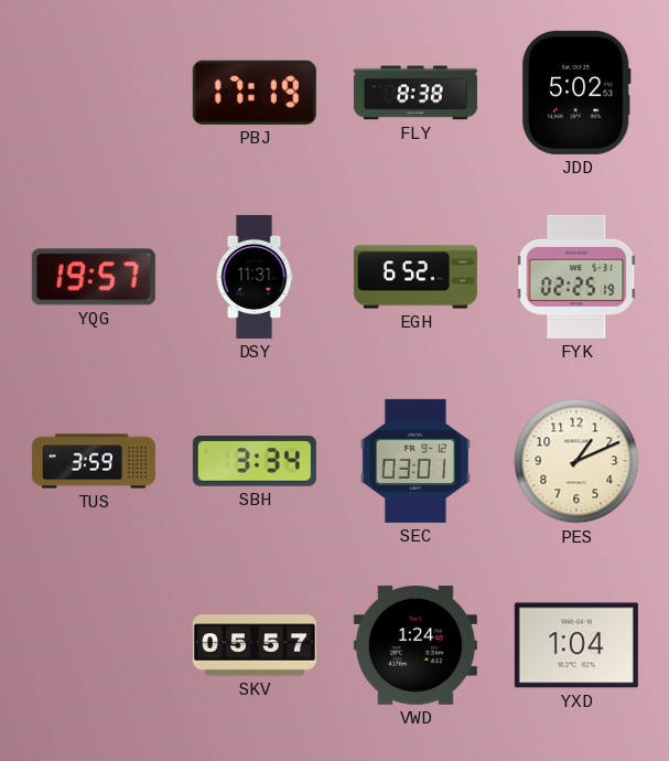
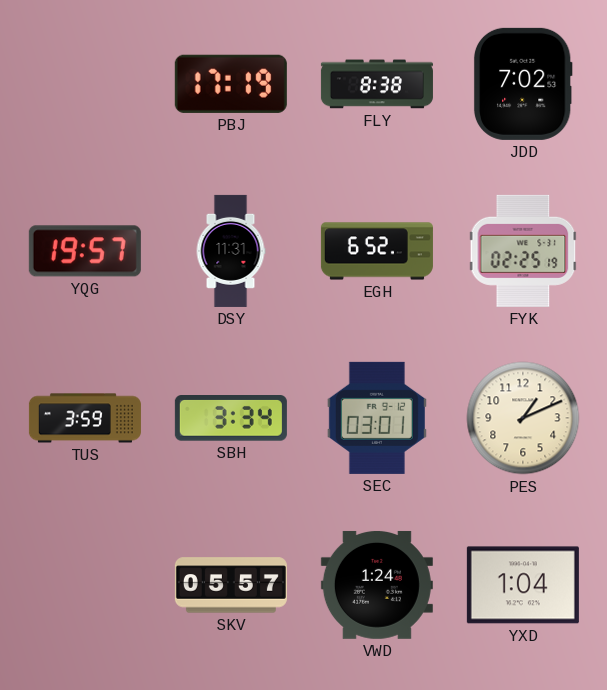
JDD: 5:02 -> 7:02 (523, 84)
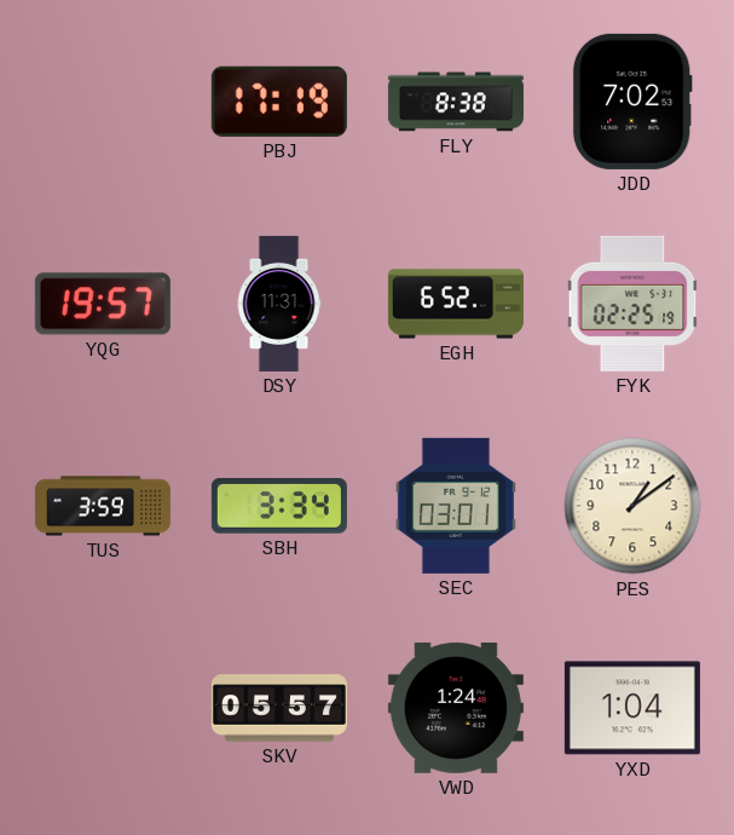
PES: 1:11 -> 1:09 (632, 506)
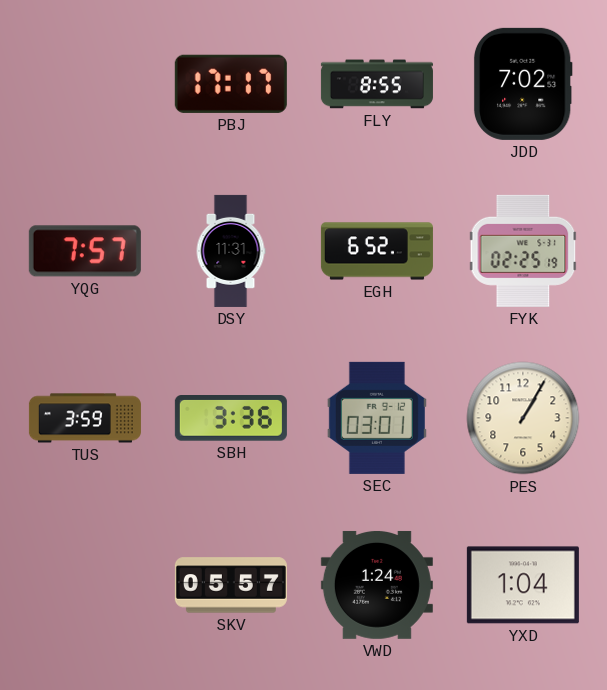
PBJ: 17:19 -> 17:17 (231, 84)
FLY: 8:38 -> 8:55 (377, 84)
YQG: 19:57 -> 7:57 (85, 251)
SBH: 3:34 -> 3:36 (231, 419)
PES: 1:09 -> 1:05 (523, 418)
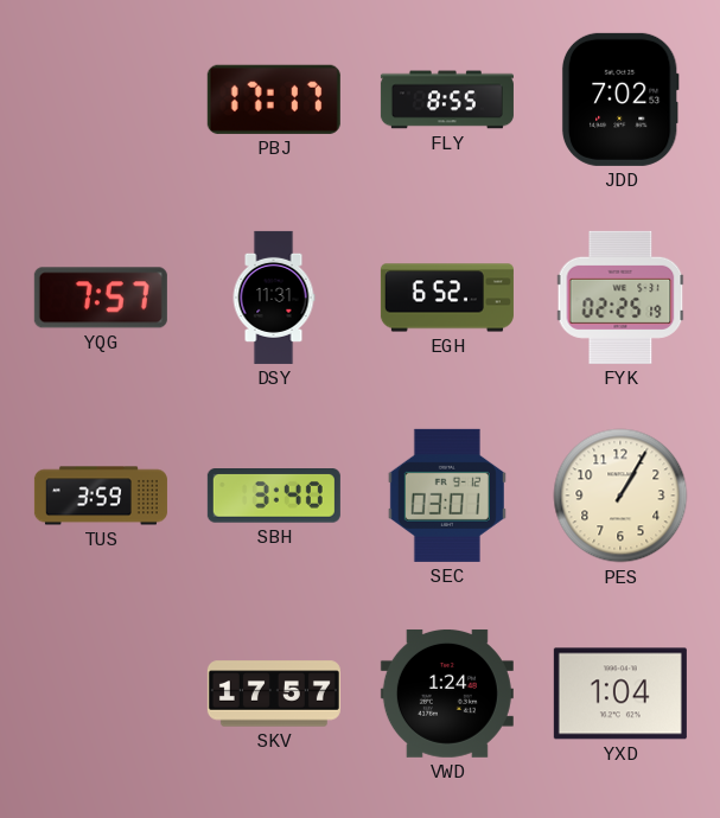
SBH: 3:36 -> 3:40 (274, 497)
SKV: 05:57 -> 17:57 (274, 694)
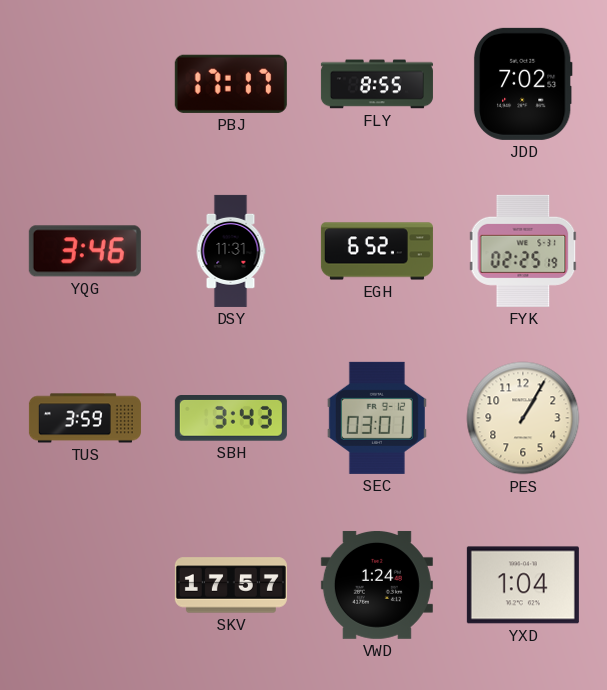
YQG: 7:57 -> 3:46 (85, 251)
SBH: 3:40 -> 3:43 (231, 419)
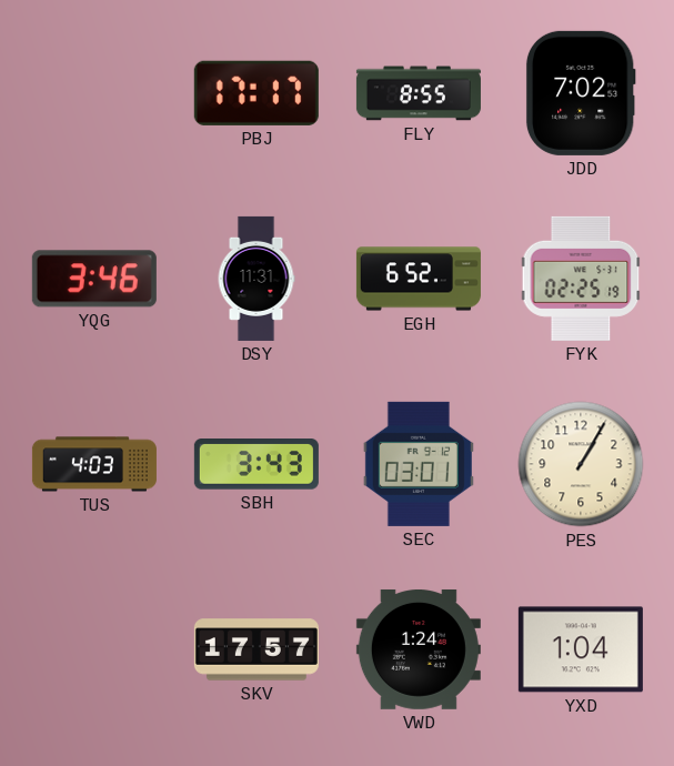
TUS: 3:59 -> 4:03 (94, 464)
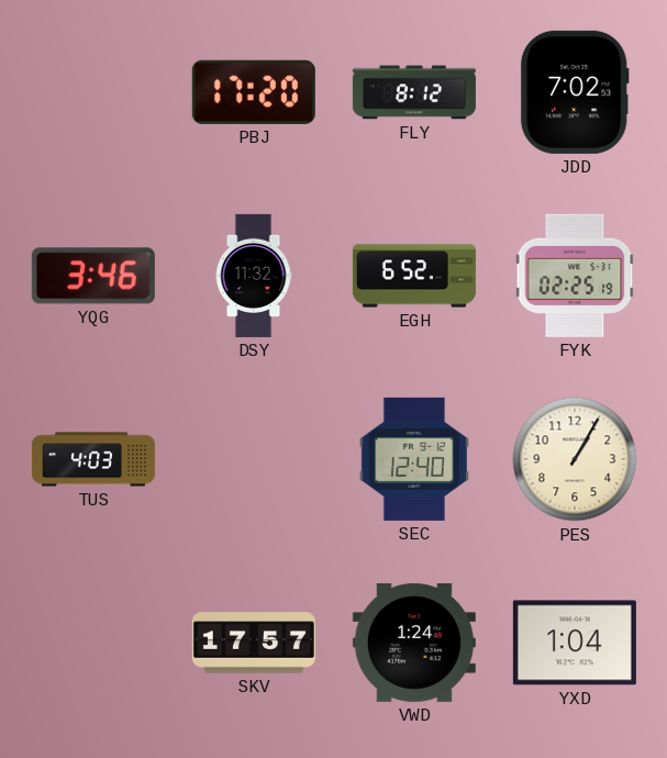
PBJ: 17:17 -> 17:20 (254, 92)
FLY: 8:55 -> 8:12 (414, 92)
DSY: 11:31 -> 11:32 (254, 276)
SBH: 3:43 -> none (256, 465)
SEC: 03:01 -> 12:40 (414, 459)
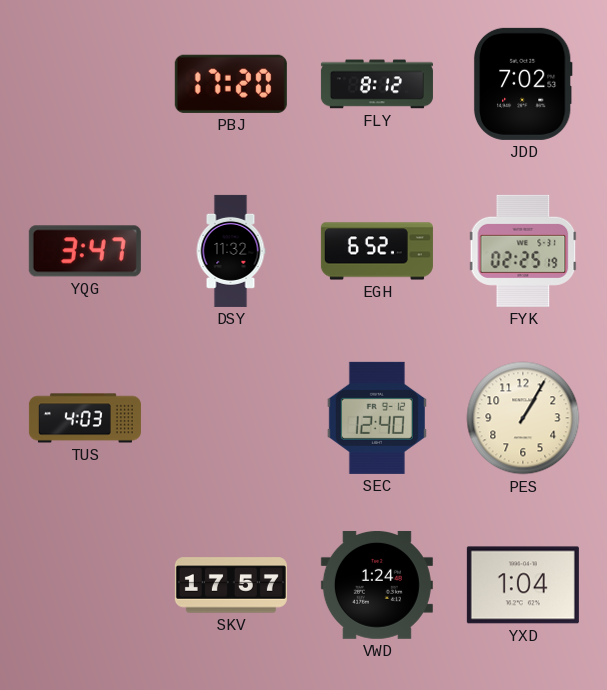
YQG: 3:46 -> 3:47 (85, 251)
